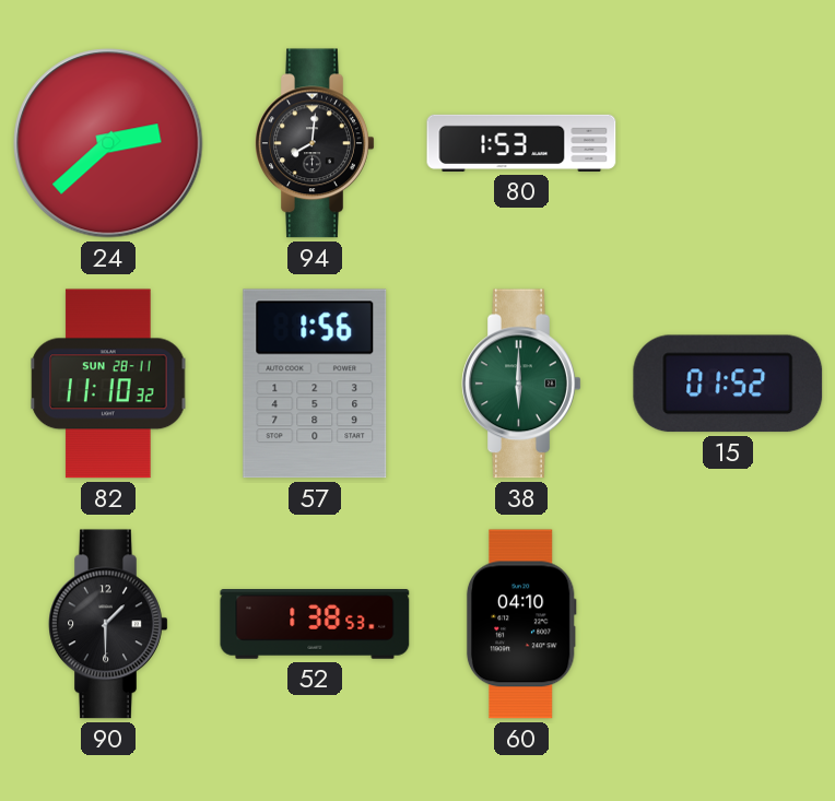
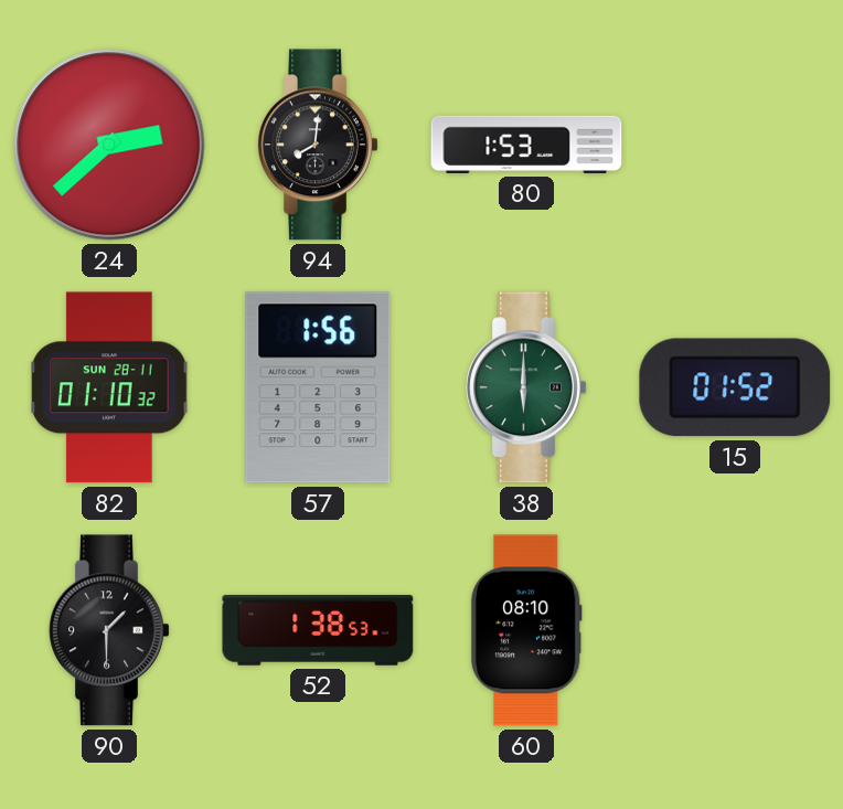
82: 11:10 -> 01:10 (109, 387)
60: 04:10 -> 08:10 (526, 630)
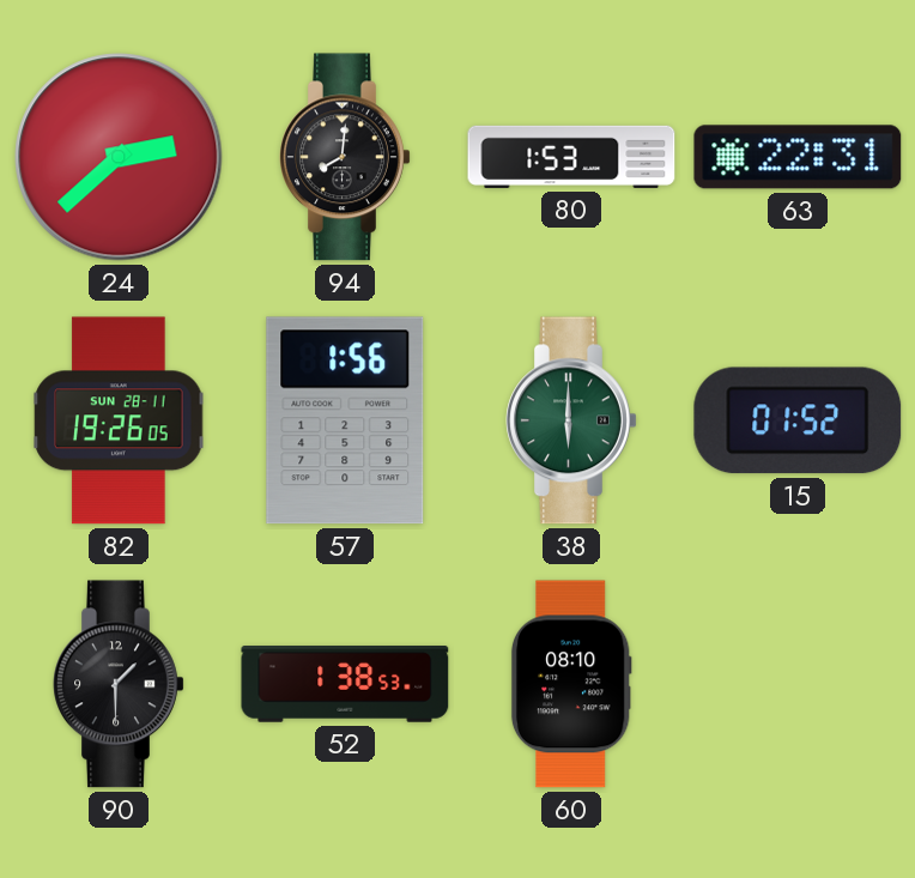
63: none -> 22:31 (798, 157)
82: 01:10 -> 19:26 (119, 420)
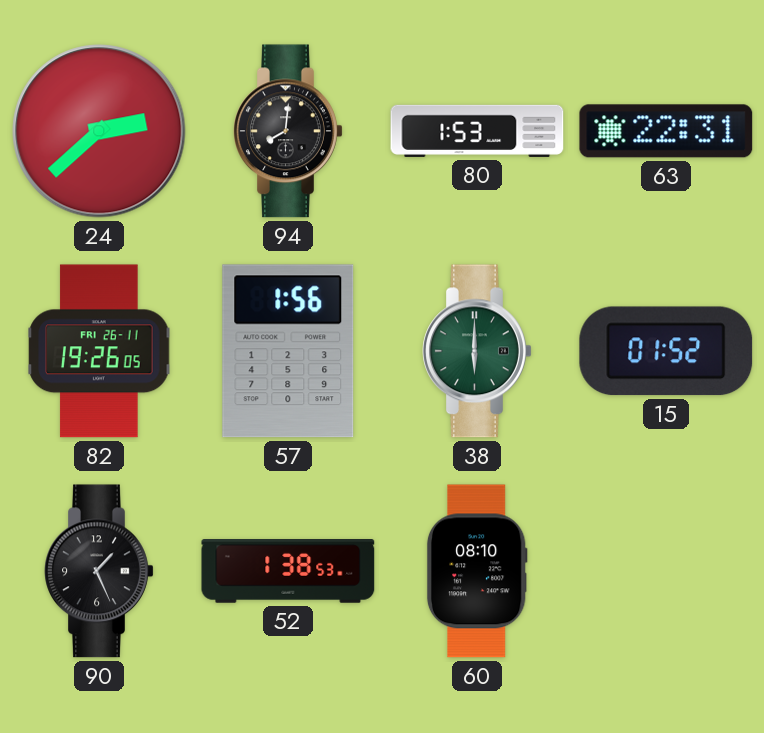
82 date: SUN 28-11 -> FRI 26-11 (99, 351)
90: 1:30 -> 1:26 (99, 571)
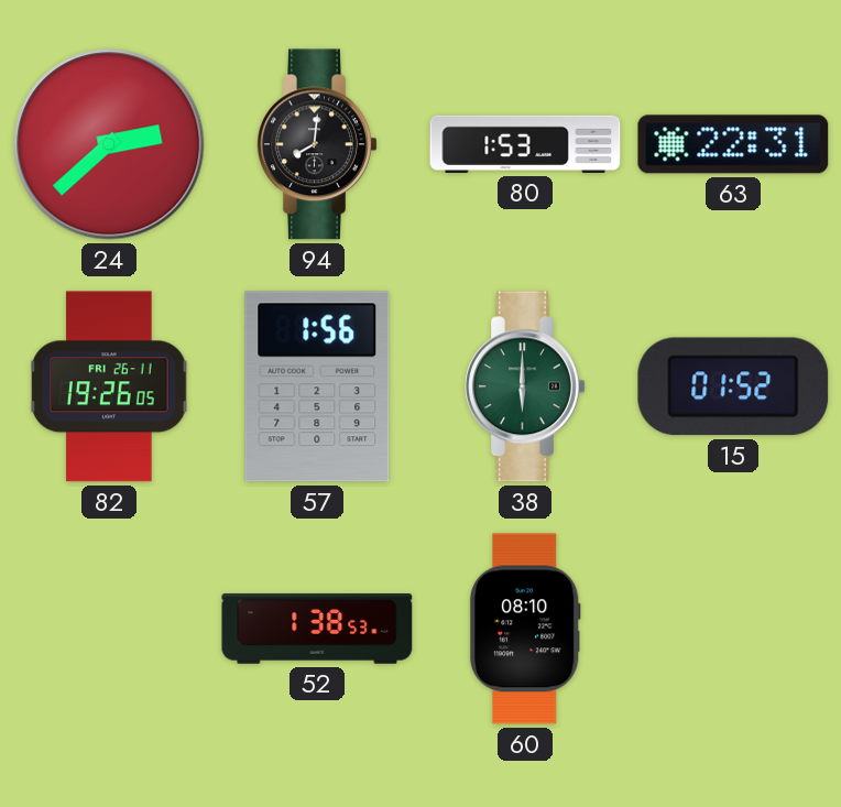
90: 1:26 -> none (99, 571)
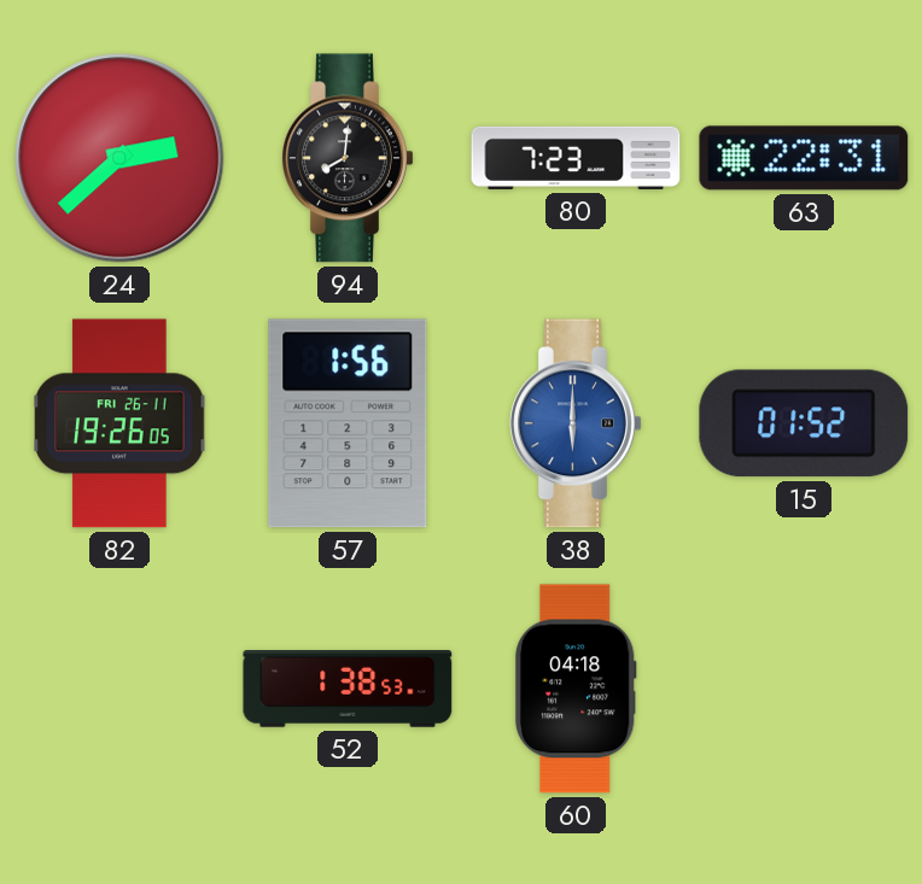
80: 1:53 -> 7:23 (576, 158)
38 dial: green -> blue (576, 423)
60: 08:10 -> 04:18 (576, 689)
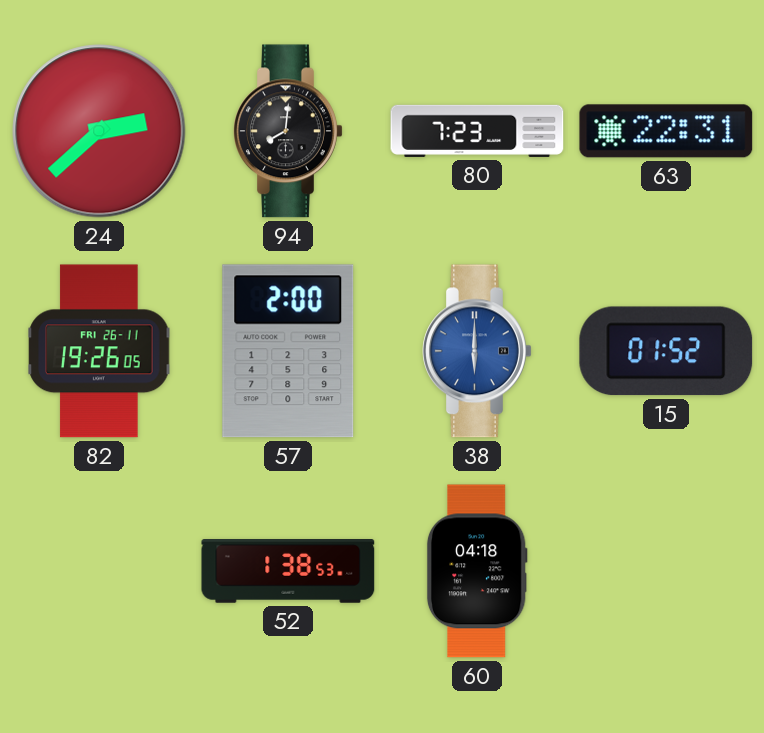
57: 1:56 -> 2:00 (288, 351)
